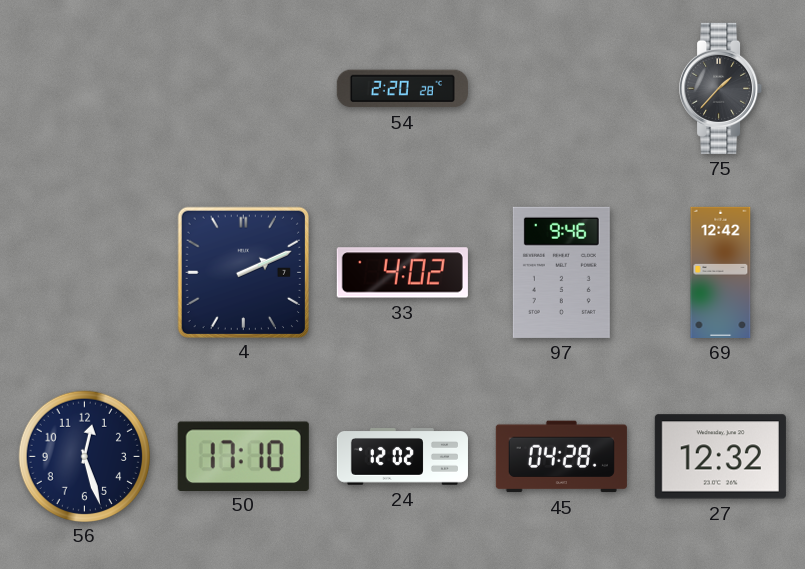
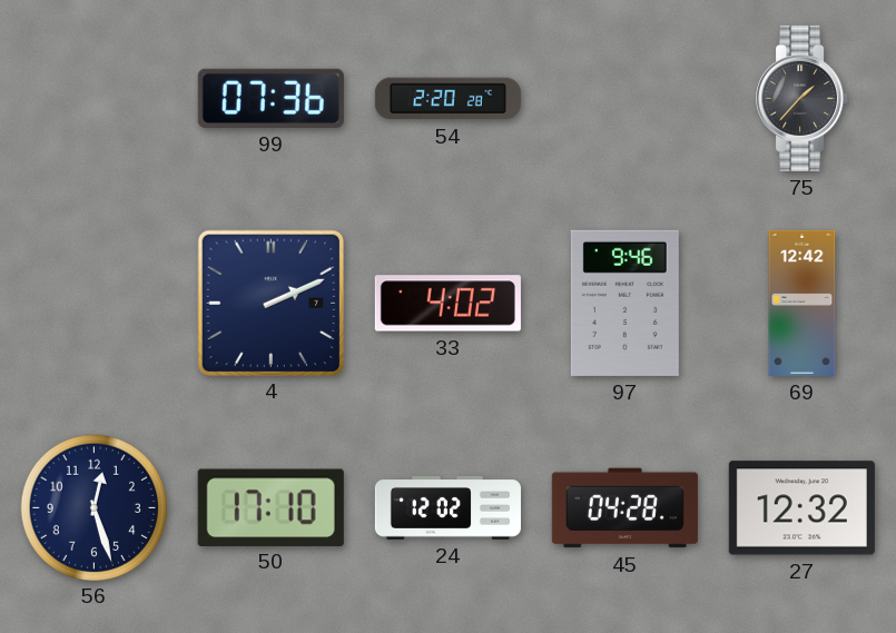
99: none -> 07:36 (270, 98)
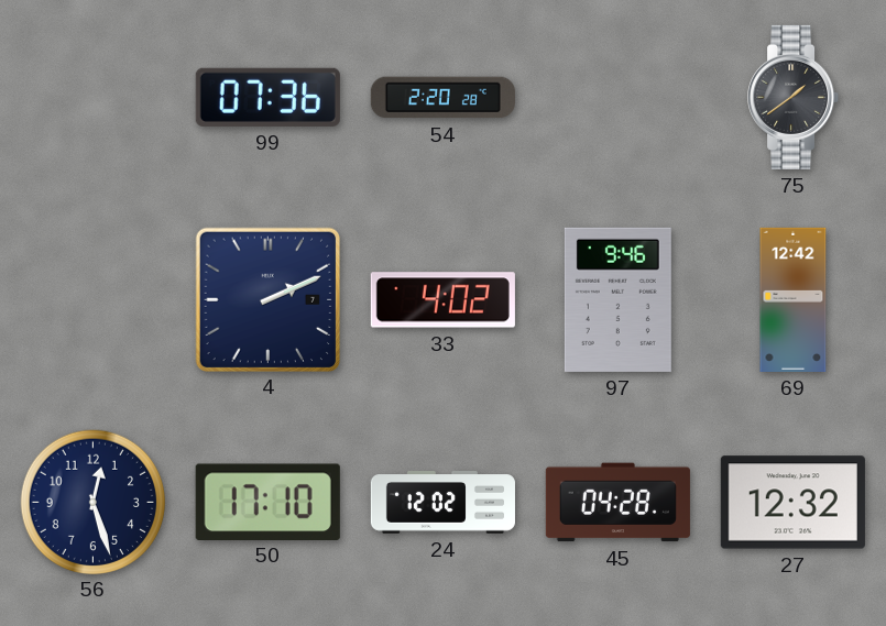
75: 1:37 -> 1:39 (794, 97)
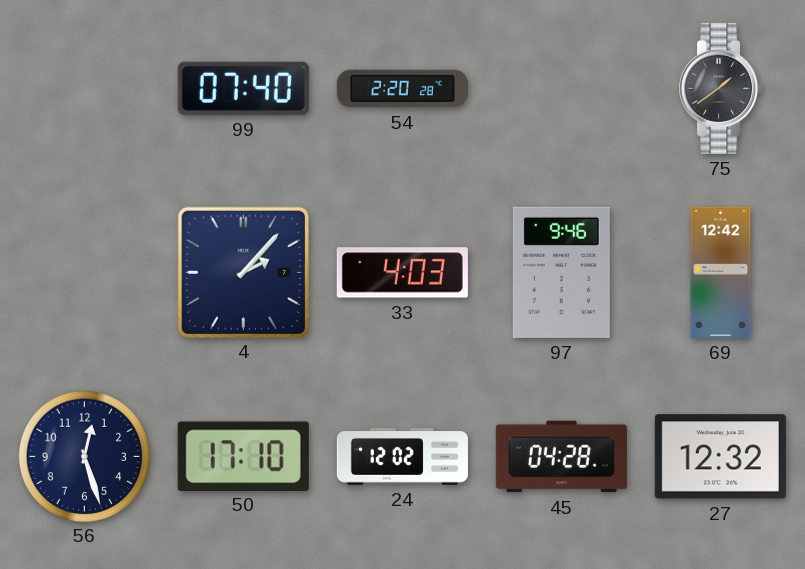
99: 07:36 -> 07:40 (243, 88)
4: 2:11 -> 2:07 (243, 272)
33: 4:02 -> 4:03 (402, 273)
